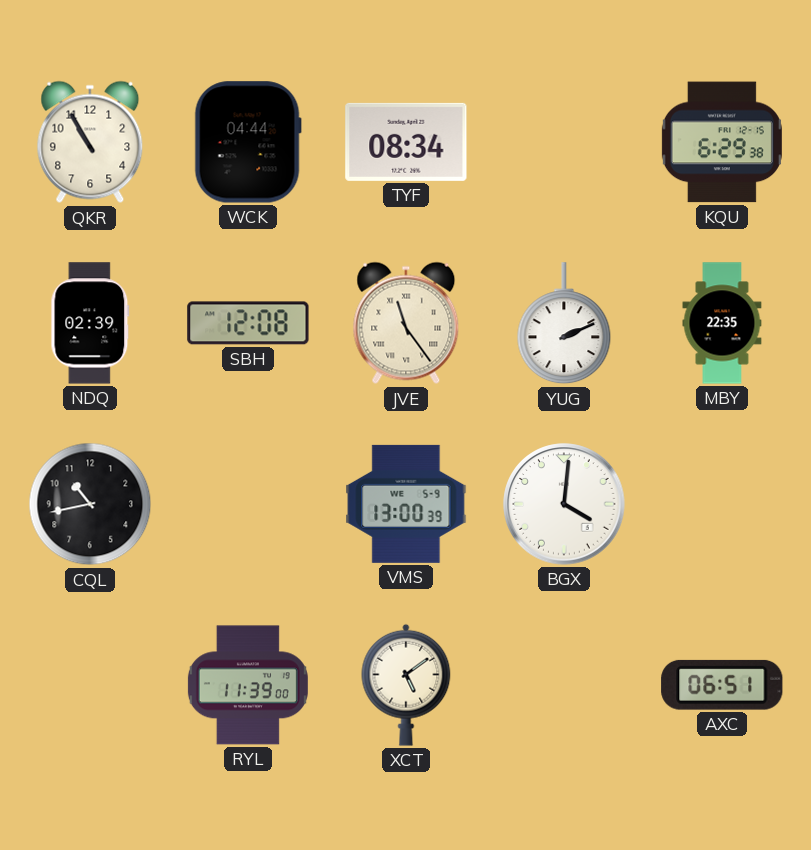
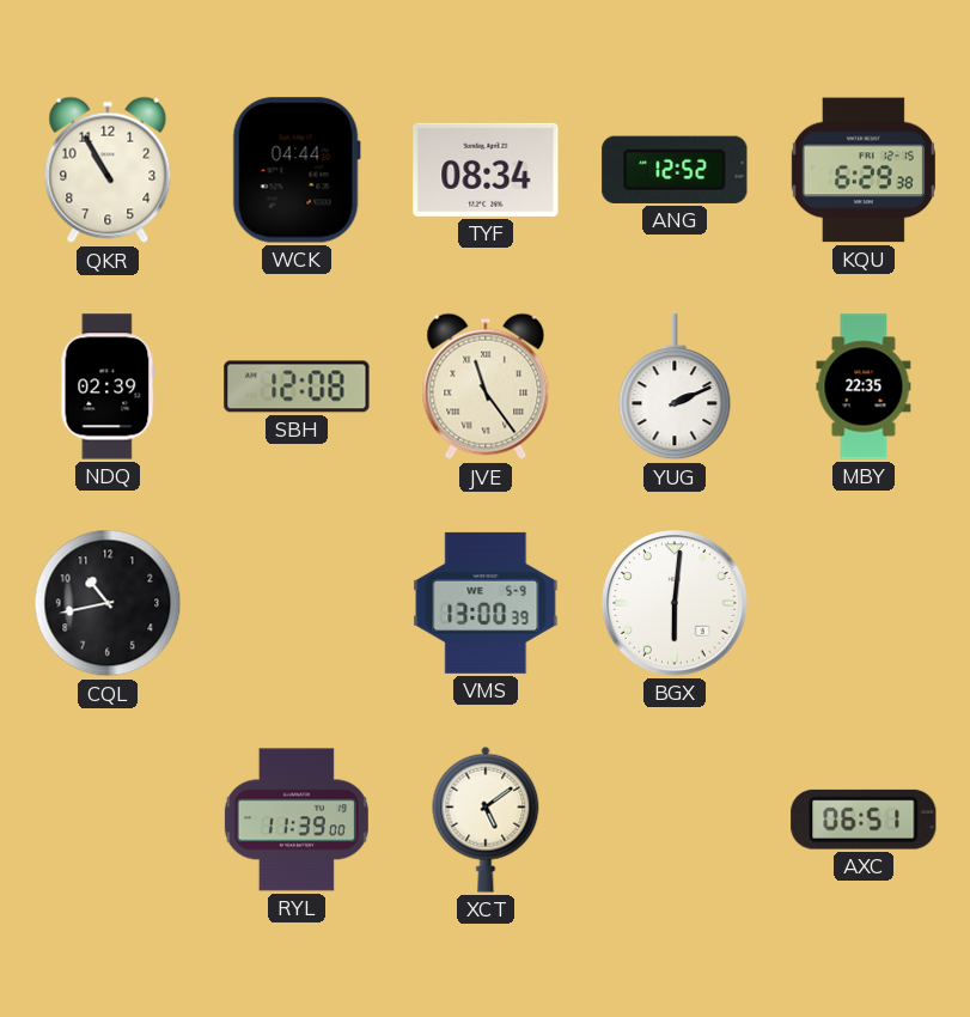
ANG: none -> 12:52 (675, 170)
BGX: 4:01 -> 6:01 (675, 603)
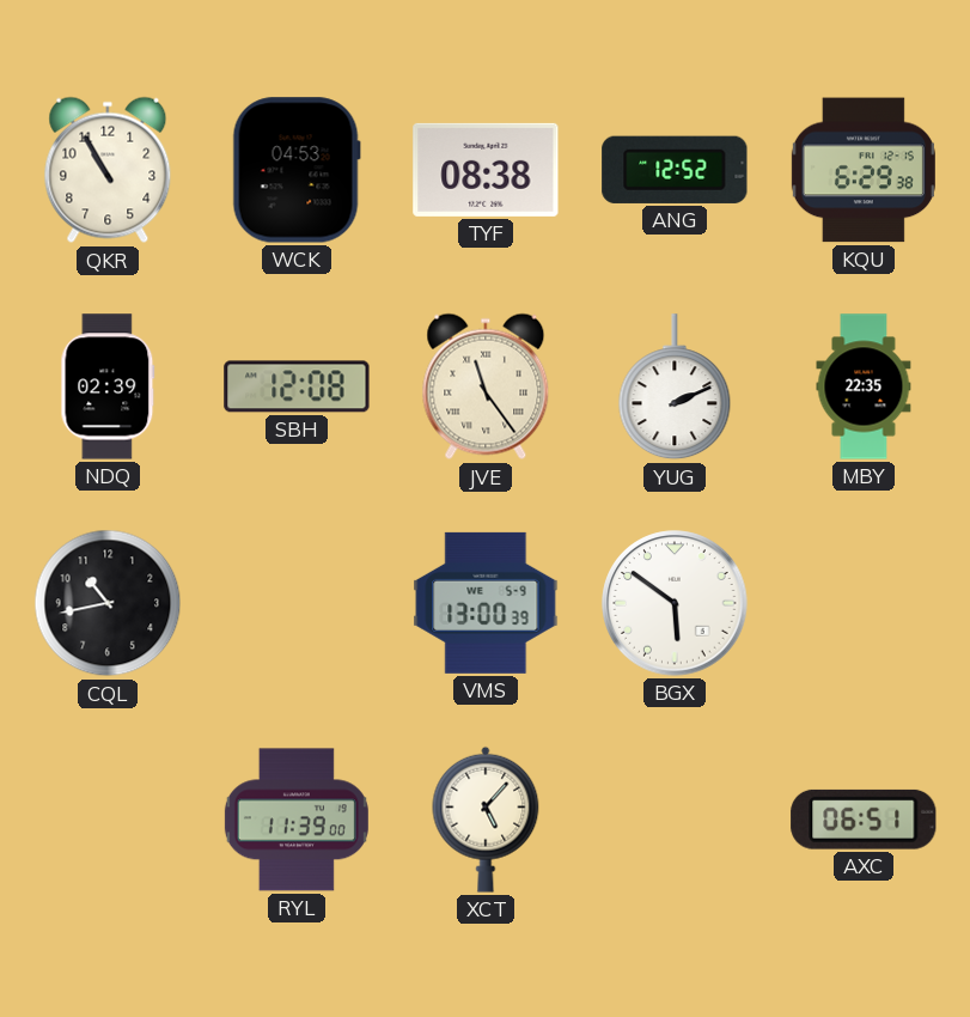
WCK: 04:44 -> 04:53 (297, 170)
TYF: 08:34 -> 08:38 (486, 170)
BGX: 6:01 -> 5:51 (675, 603)
XCT: 5:09 -> 5:07 (486, 820)
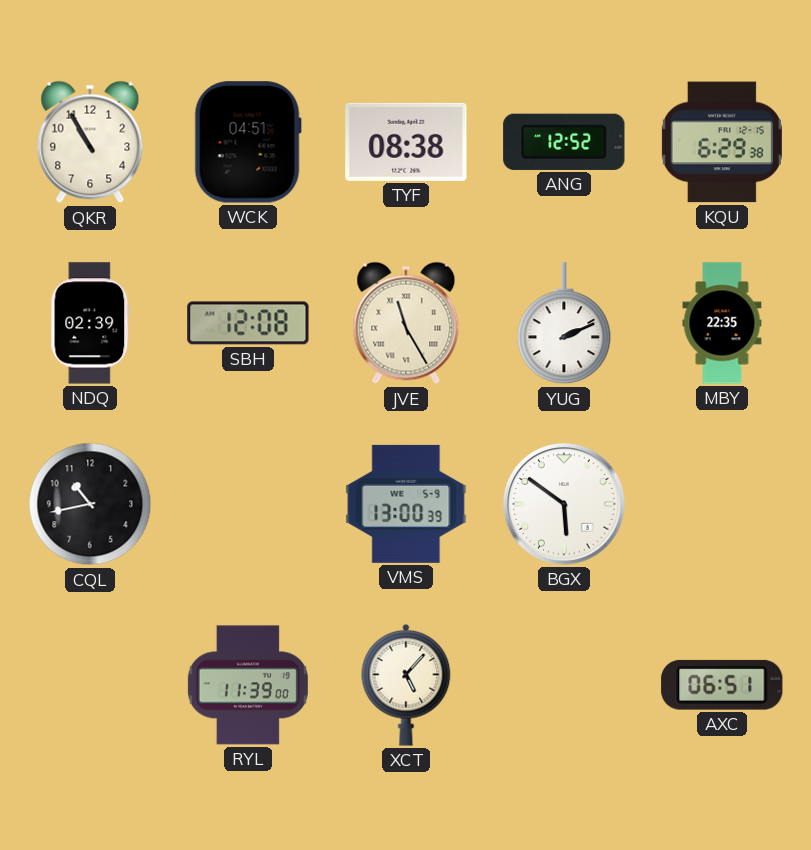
WCK: 04:53 -> 04:51 (248, 142)
JVE: 11:24 -> 11:25 (406, 323)
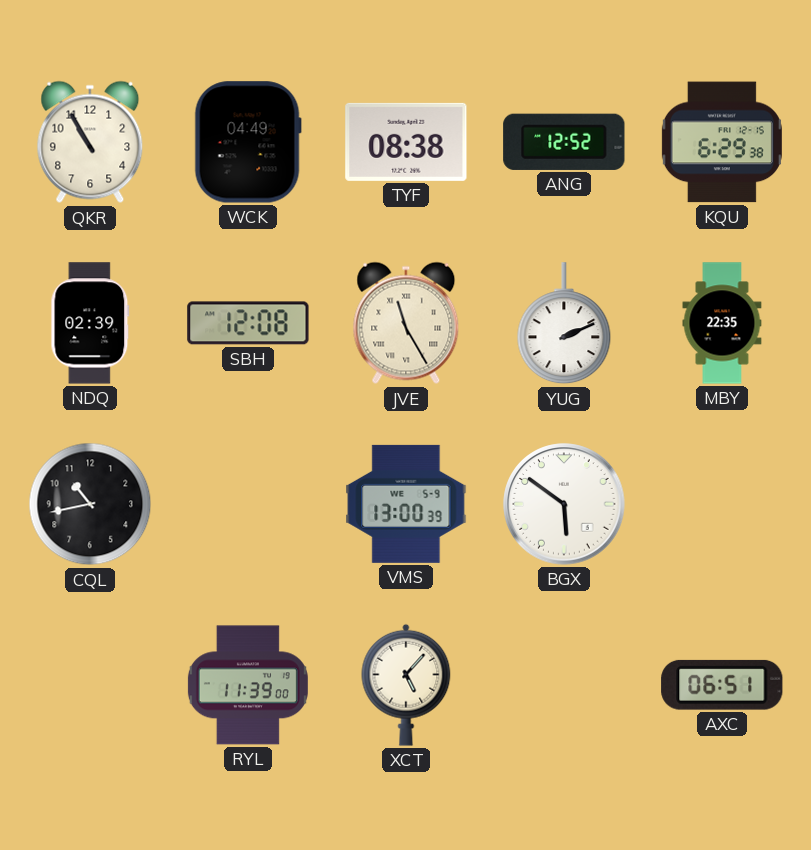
WCK: 04:51 -> 04:49 (248, 142)
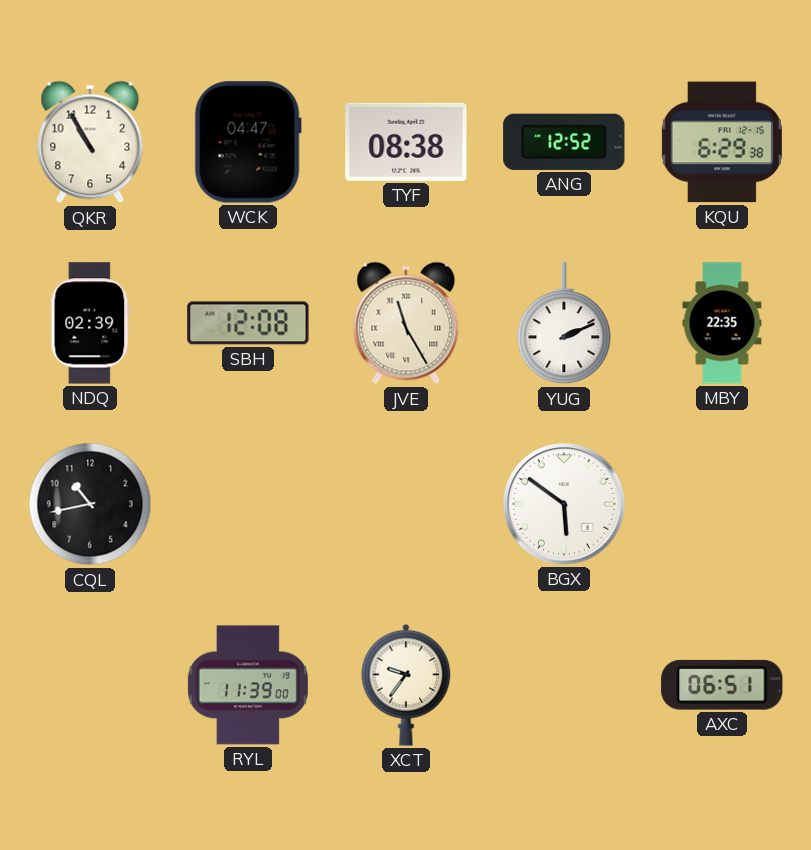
WCK: 04:49 -> 04:47 (248, 142)
VMS: 13:00 -> none (406, 504)
XCT: 5:07 -> 9:36 (406, 685)
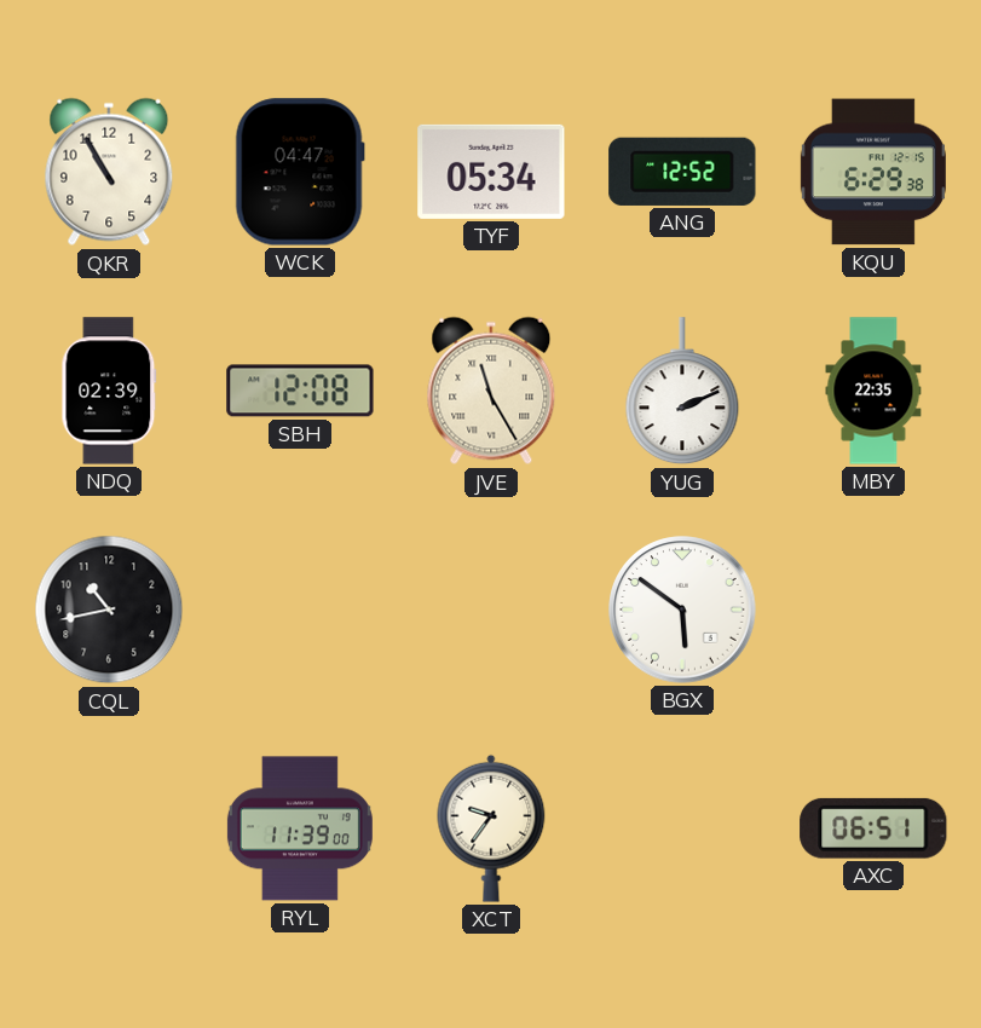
TYF: 08:38 -> 05:34 (491, 172)
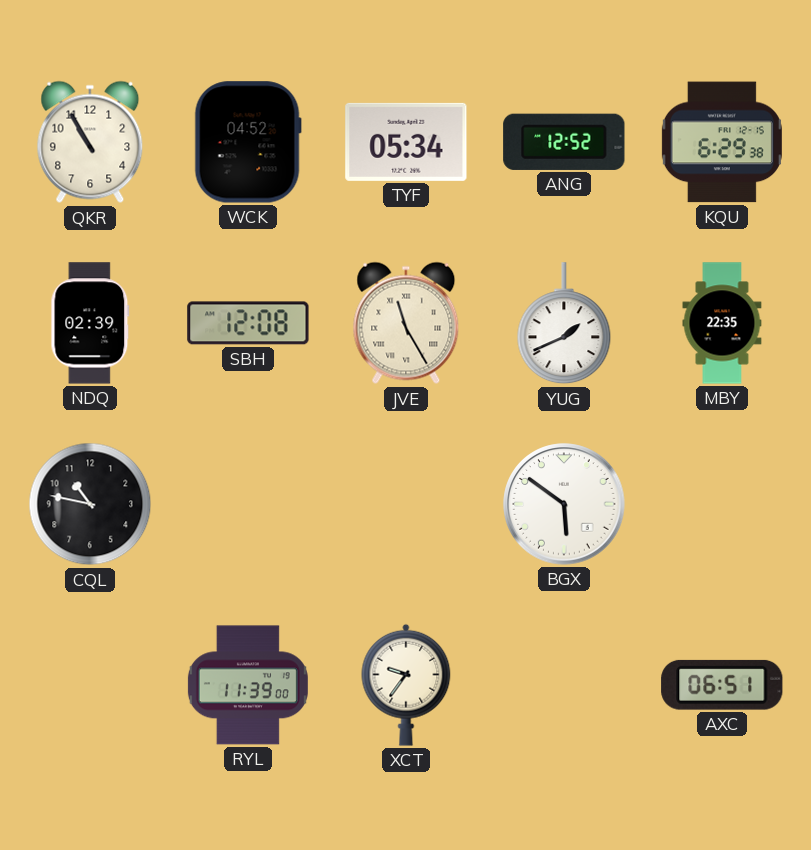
WCK: 04:47 -> 04:52 (248, 142)
YUG: 2:11 -> 1:41 (564, 324)
CQL: 10:43 -> 10:47 (90, 504)
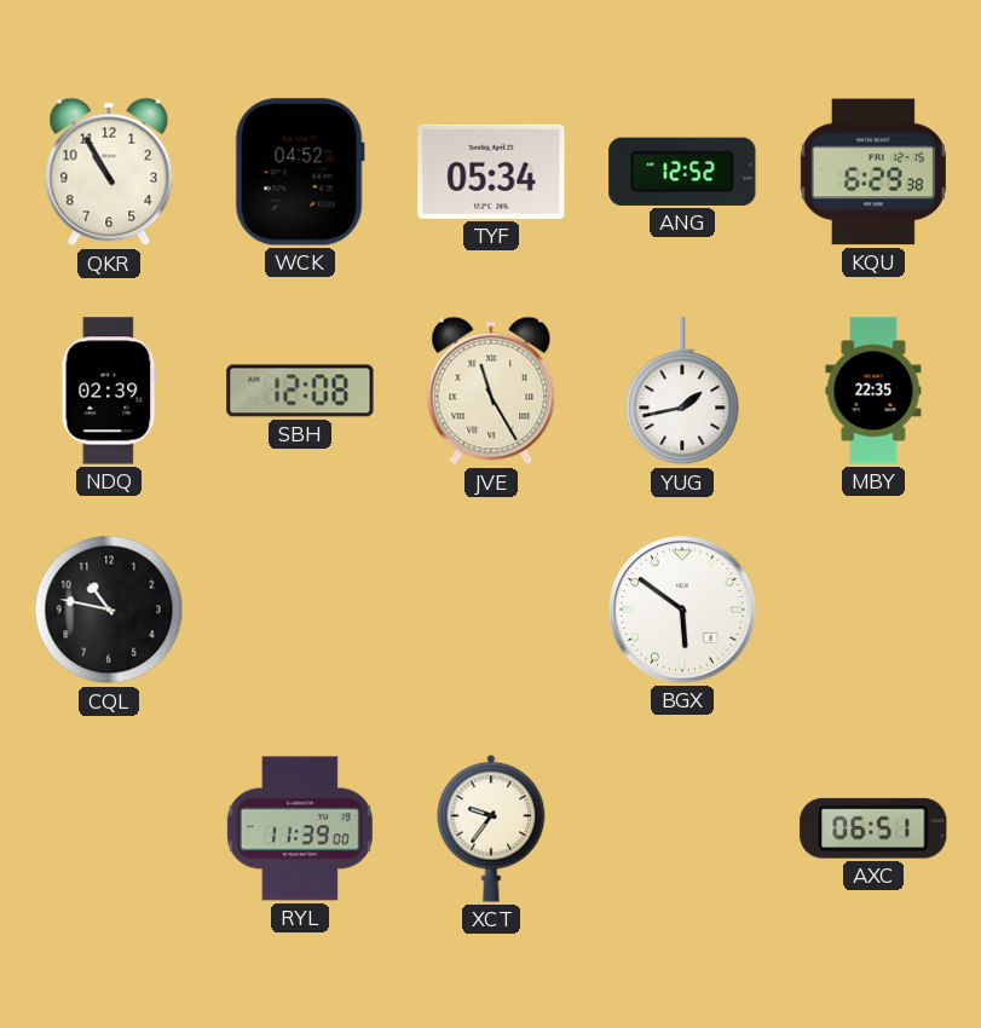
YUG: 1:41 -> 1:43 (682, 392)
